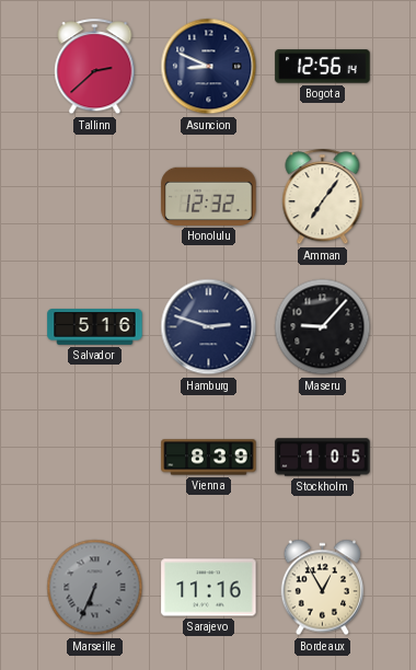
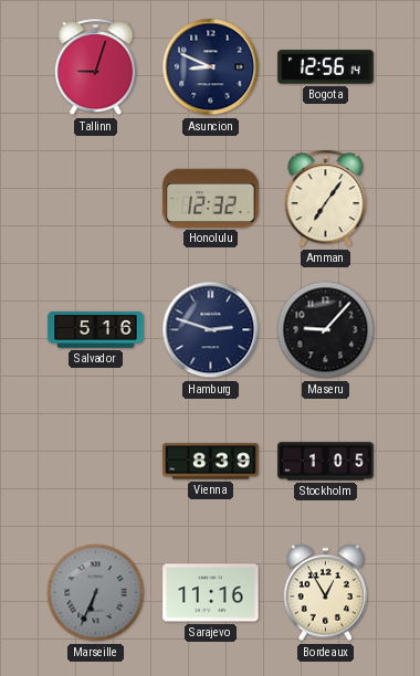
Tallinn: 2:38 -> 9:03 (96, 67)
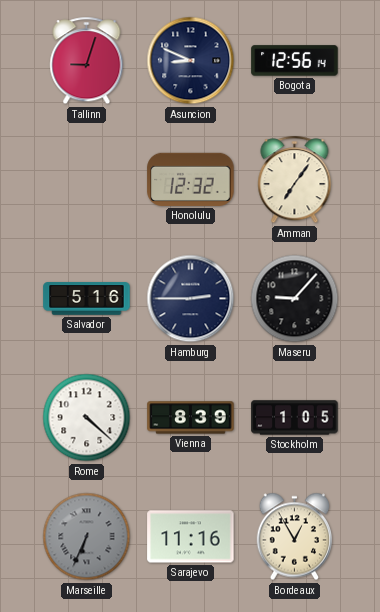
Hamburg: 2:48 -> 2:45 (191, 299)
Rome: none -> 4:22 (87, 418)
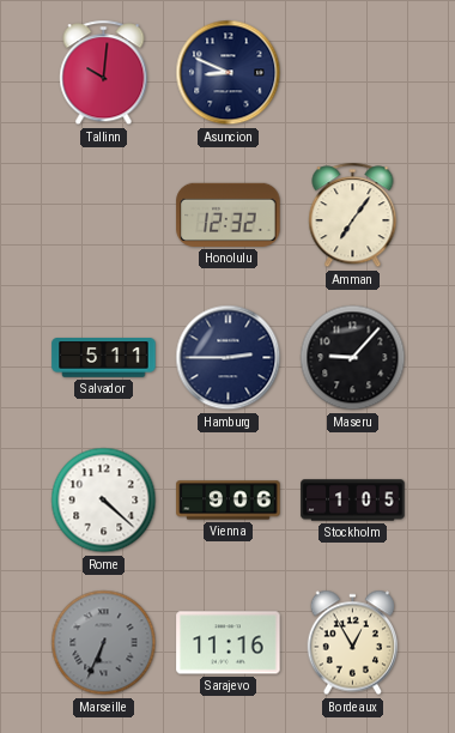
Tallinn: 9:03 -> 10:01 (104, 73)
Bogota: 12:56 -> none (295, 61)
Salvador: 5:16 -> 5:11 (104, 358)
Vienna: 8:39 -> 9:06 (229, 501)
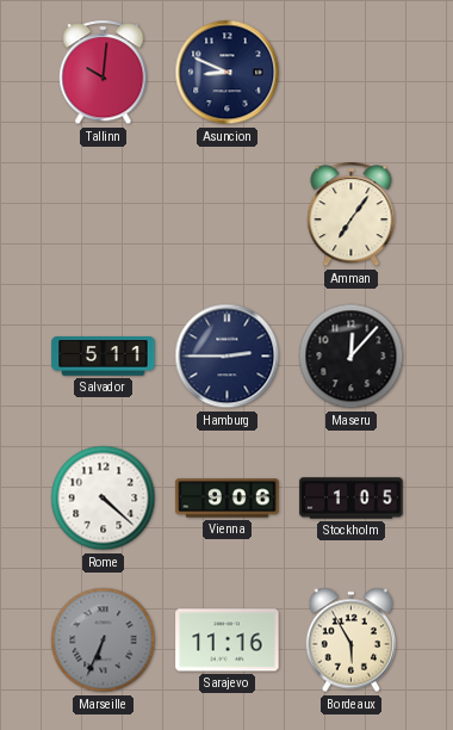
Honolulu: 12:32 -> none (229, 214)
Maseru: 9:07 -> 12:07 (352, 357)
Bordeaux: 12:55 -> 5:55 (352, 641)
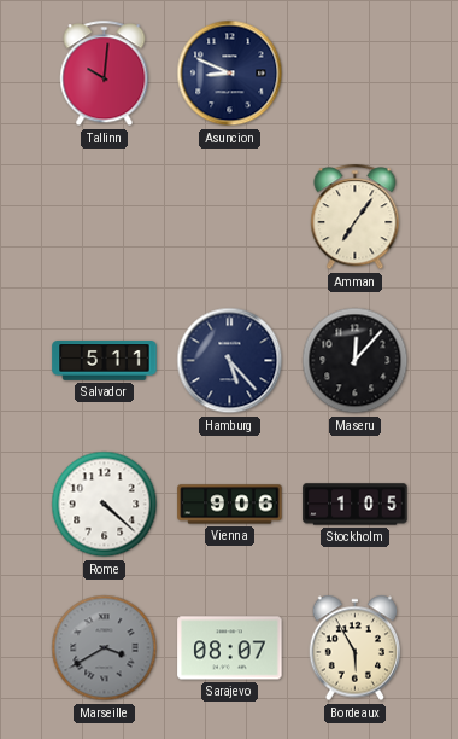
Hamburg: 2:45 -> 5:23 (230, 361)
Marseille: 6:34 -> 3:40 (105, 648)
Sarajevo: 11:16 -> 08:07 (230, 648)
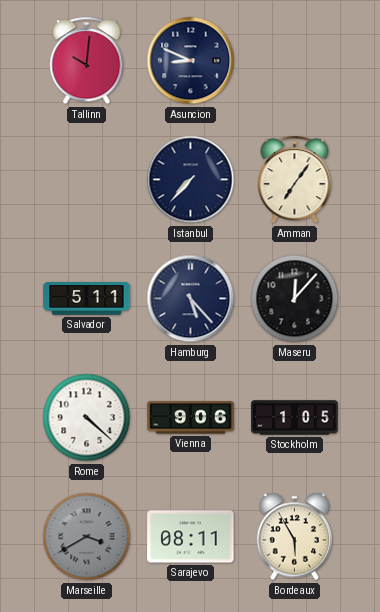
Istanbul: none -> 7:37 (191, 180)
Sarajevo: 08:07 -> 08:11 (191, 537)
